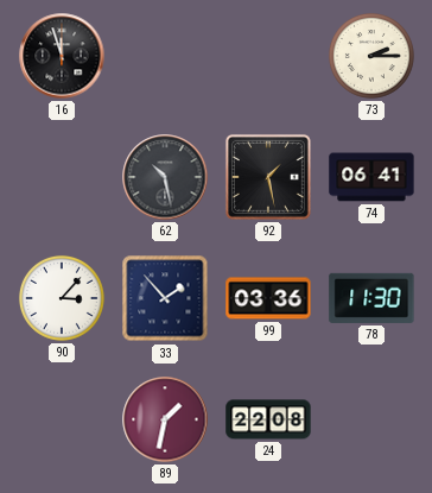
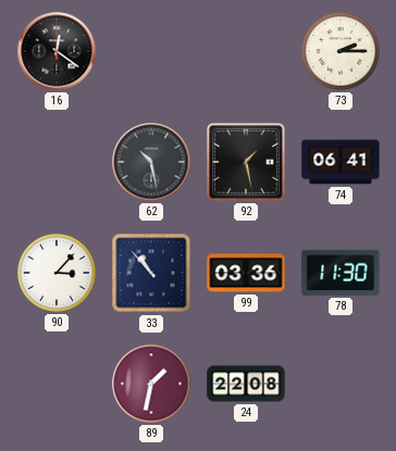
16: 11:57 -> 12:21 (57, 51)
33: 1:53 -> 10:53 (151, 273)
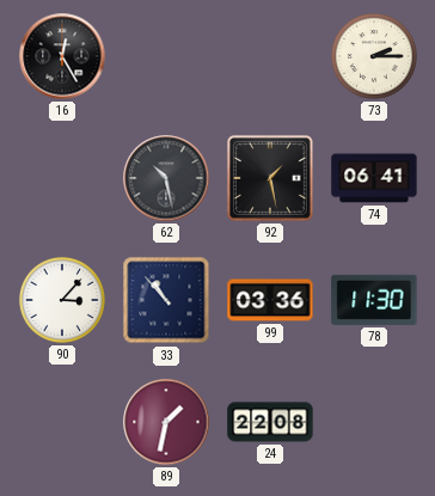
16: 12:21 -> 12:25 (62, 56)
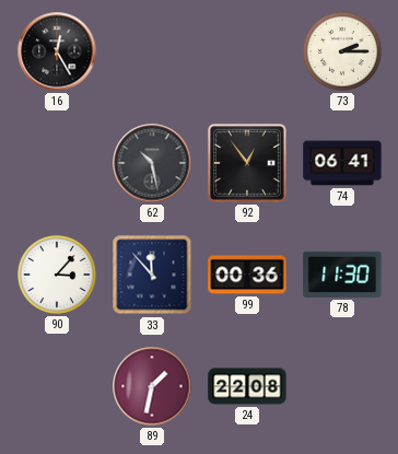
92: 1:28 -> 12:54 (247, 163)
33: 10:53 -> 11:53 (152, 275)
99: 03:36 -> 00:36 (247, 275)
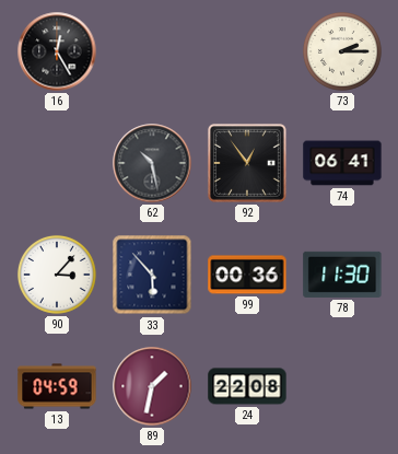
33: 11:53 -> 5:53 (152, 275)
13: none -> 04:59 (57, 386)
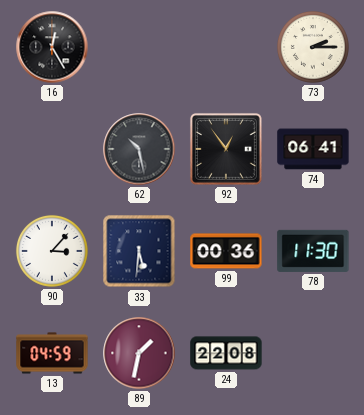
33: 5:53 -> 5:31 (139, 251)
